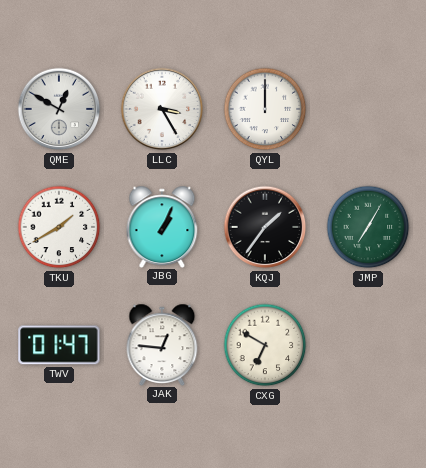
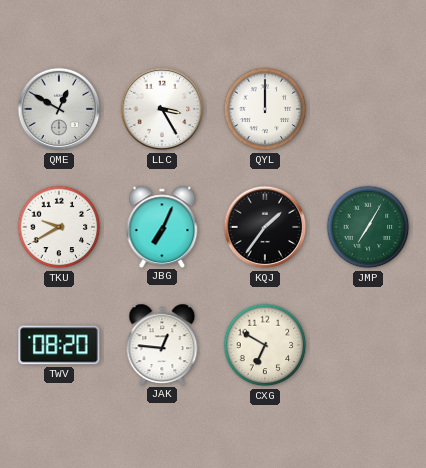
TKU: 1:40 -> 9:40 (59, 227)
JBG: 1:04 -> 7:04 (162, 226)
TWV: 01:47 -> 08:20 (59, 345)
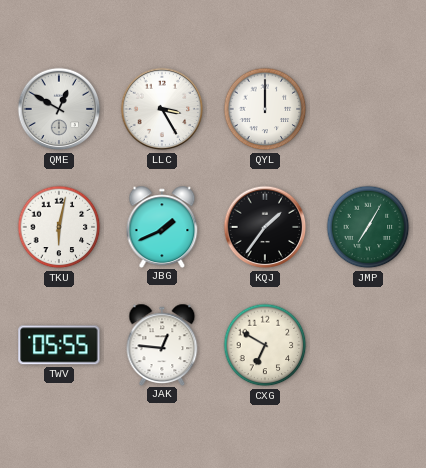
TKU: 9:40 -> 6:02 (59, 227)
JBG: 7:04 -> 1:41 (162, 226)
TWV: 08:20 -> 05:55 (59, 345)
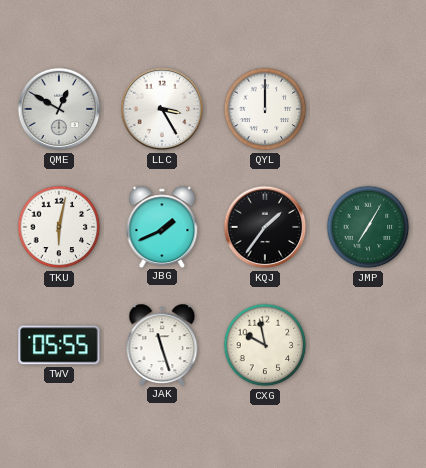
JAK: 12:46 -> 11:27 (162, 344)
CXG: 6:50 -> 9:58 (265, 345)
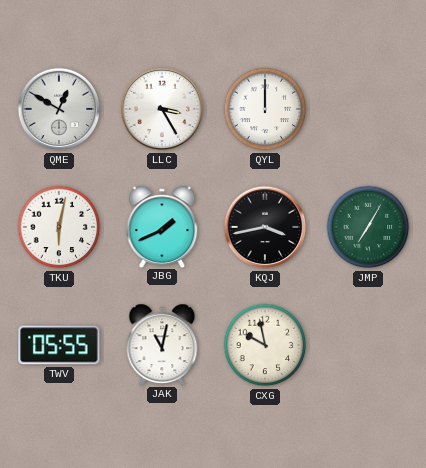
KQJ: 1:36 -> 3:43 (265, 227)
JAK: 11:27 -> 11:02 (162, 344)
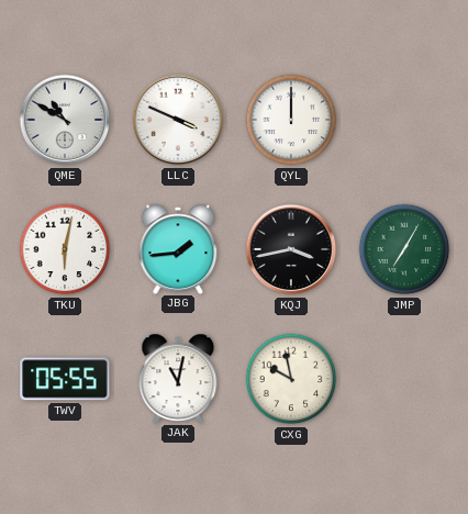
QME: 12:50 -> 10:50 (65, 120)
LLC: 3:25 -> 3:49 (178, 120)
JBG: 1:41 -> 1:44 (178, 248)
